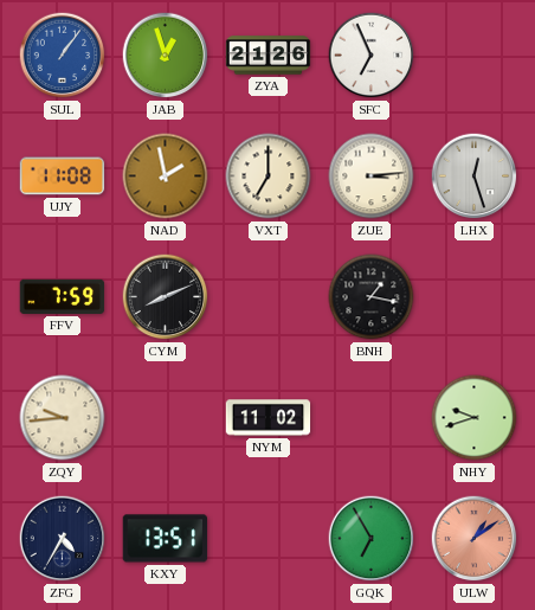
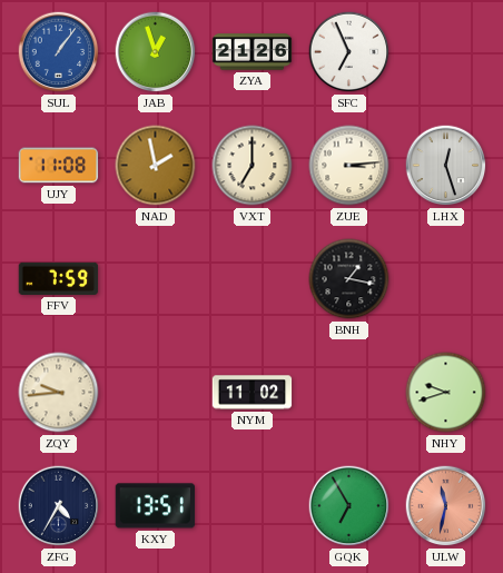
CYM: 8:11 -> none (166, 297)
ULW: 1:09 -> 11:32 (446, 506)
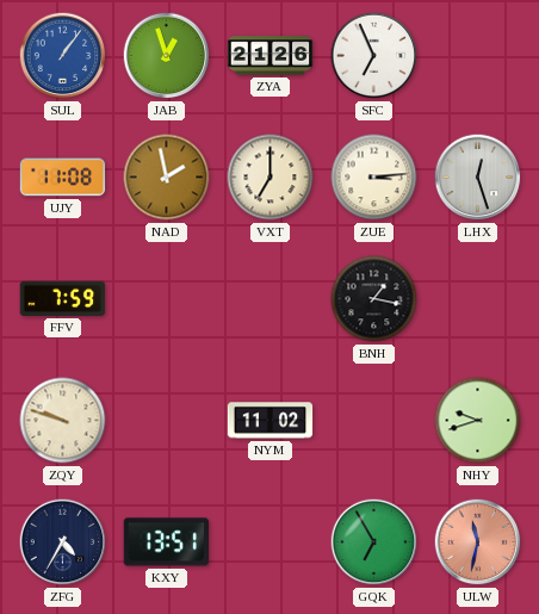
ZQY: 9:44 -> 9:48 (63, 421)
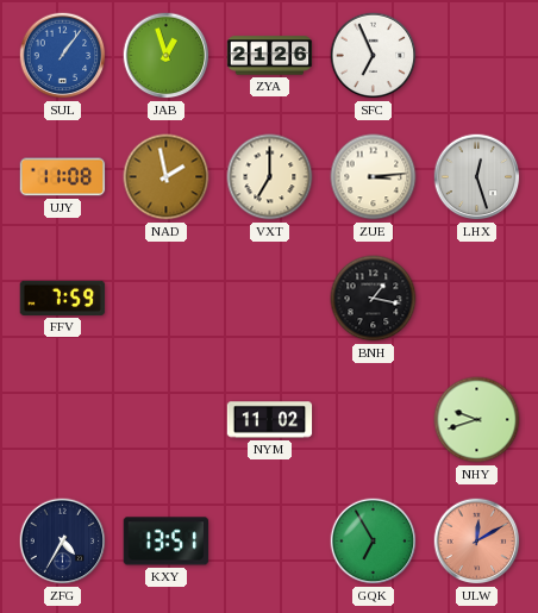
ZQY: 9:48 -> none (63, 421)
ULW: 11:32 -> 12:10 (477, 542)
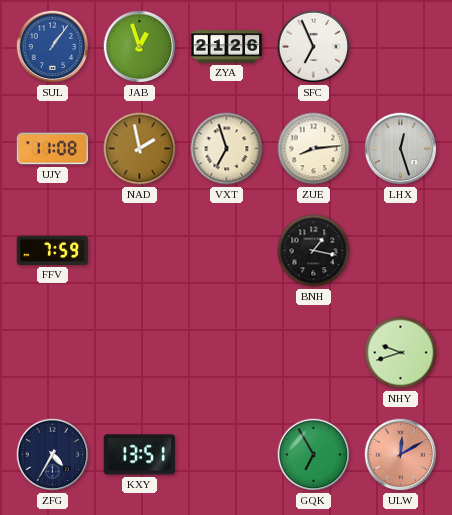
VXT: 7:00 -> 6:57 (227, 149)
ZUE: 3:14 -> 8:14 (314, 149)
NYM: 11:02 -> none (270, 420)
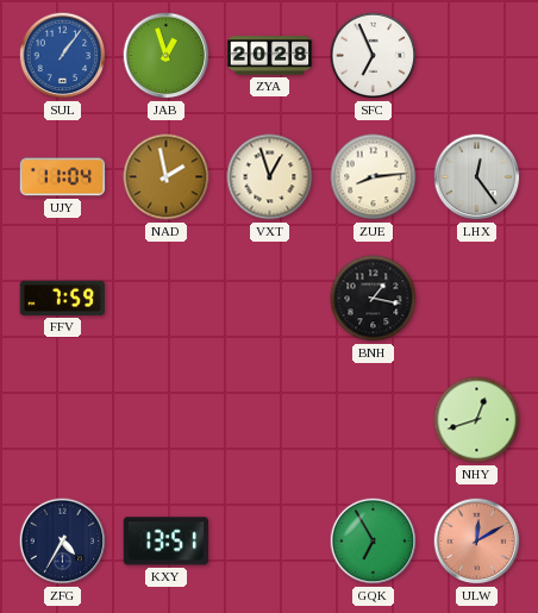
ZYA: 21:26 -> 20:28 (270, 56)
UJY: 11:08 -> 11:04 (63, 177)
VXT: 6:57 -> 12:57 (270, 177)
LHX: 12:27 -> 12:24 (477, 177)
NHY: 9:42 -> 12:42 (477, 420)
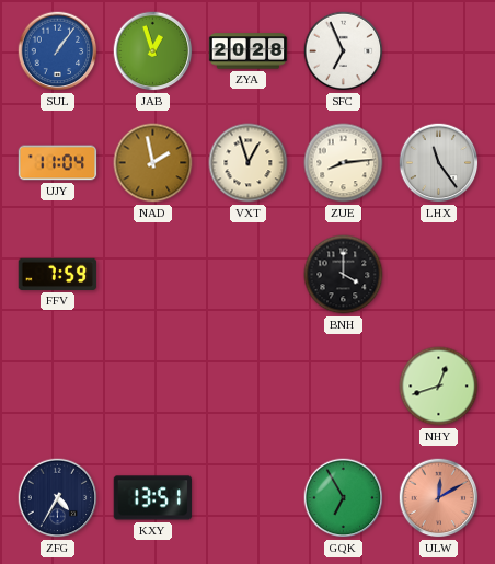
LHX: 12:24 -> 11:24 (439, 163)
BNH: 1:17 -> 4:00 (344, 275)
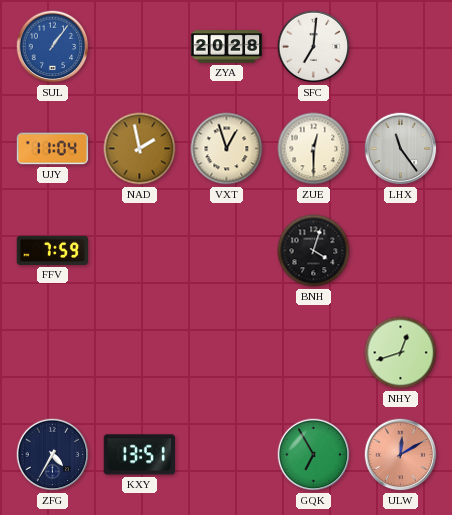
JAB: 12:57 -> none (153, 51)
SFC: 6:56 -> 7:01 (314, 47)
ZUE: 8:14 -> 12:30 (314, 149)
BNH: 4:00 -> 4:03 (314, 251)
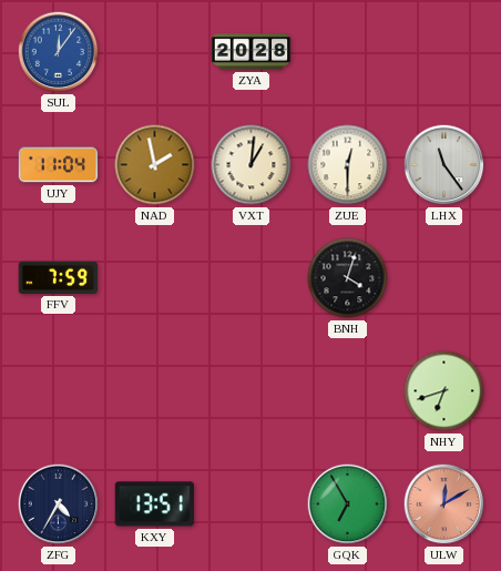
SUL: 1:06 -> 12:06 (59, 52)
SFC: 7:01 -> none (314, 47)
VXT: 12:57 -> 1:01 (252, 165)
NHY: 12:42 -> 6:42 (444, 391)
